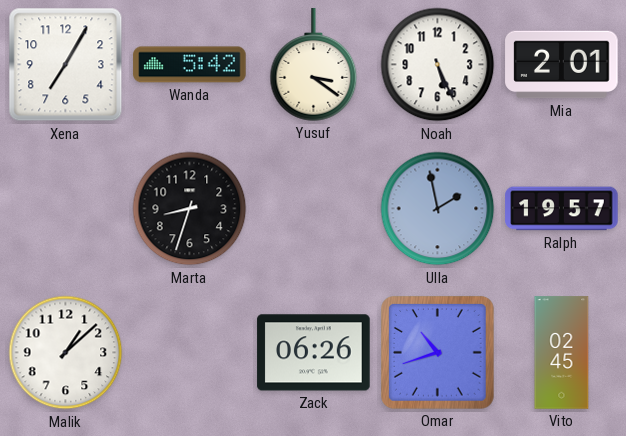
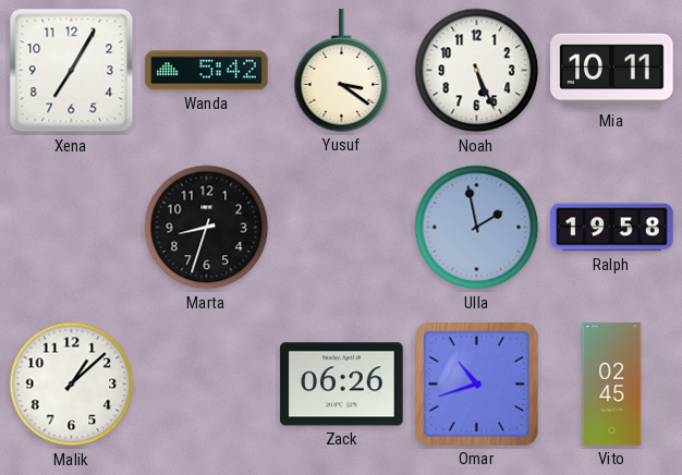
Mia: 2:01 -> 10:11 (612, 71)
Ralph: 19:57 -> 19:58 (612, 228)
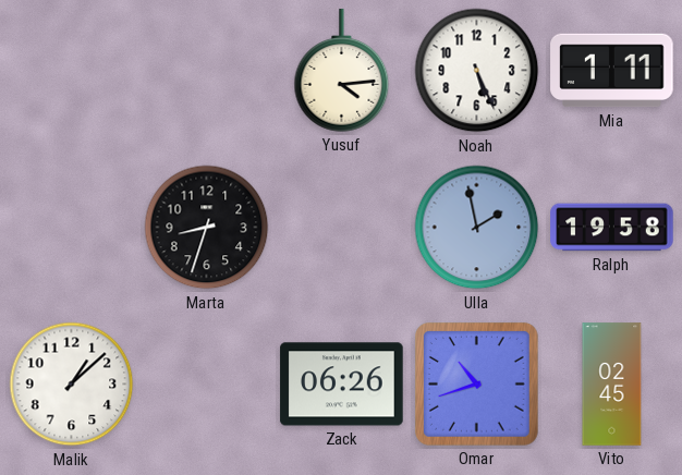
Xena: 7:05 -> none (72, 71)
Wanda: 5:42 -> none (207, 71)
Yusuf: 3:21 -> 4:14 (342, 71)
Mia: 10:11 -> 1:11 (612, 71)
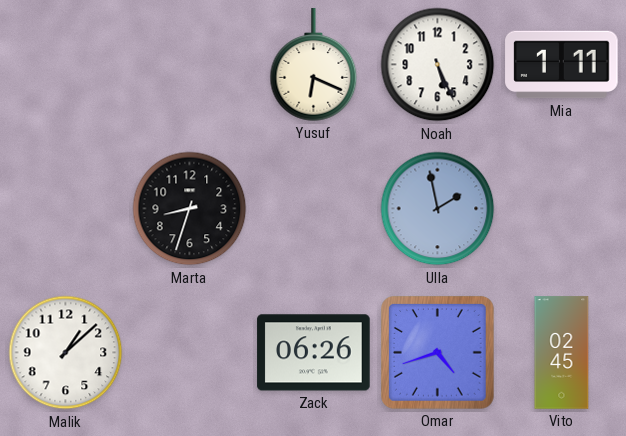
Yusuf: 4:14 -> 6:19 (314, 65)
Ralph: 19:58 -> none (612, 228)
Omar: 10:42 -> 4:42 (438, 353)
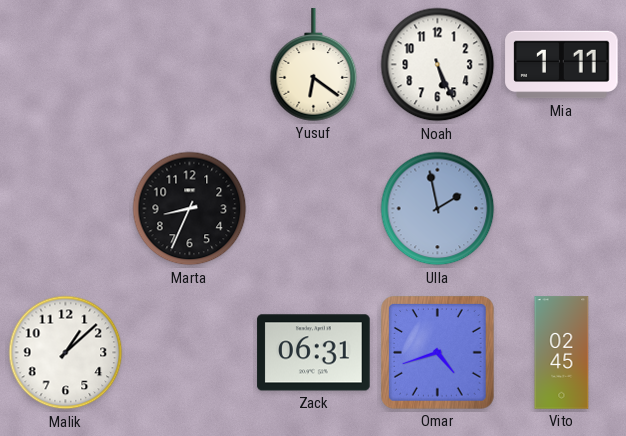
Yusuf: 6:19 -> 6:21 (314, 65)
Marta: 8:33 -> 8:34 (190, 209)
Zack: 06:26 -> 06:31 (314, 353)
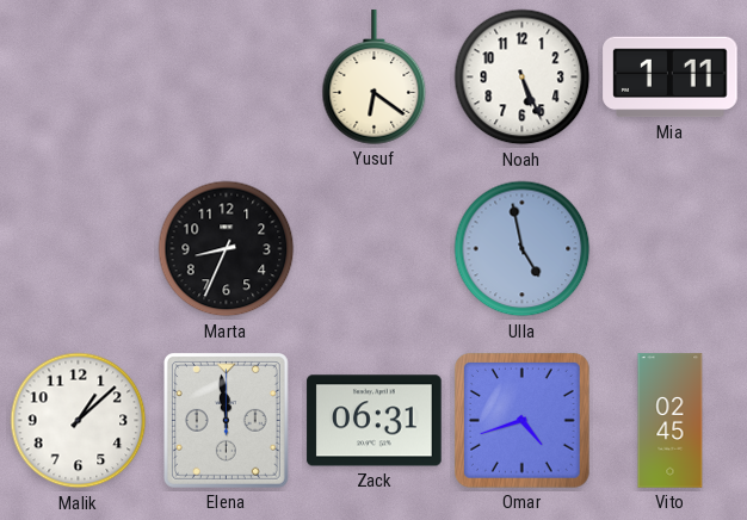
Ulla: 1:58 -> 4:58 (523, 249)
Elena: none -> 11:59 (226, 420)
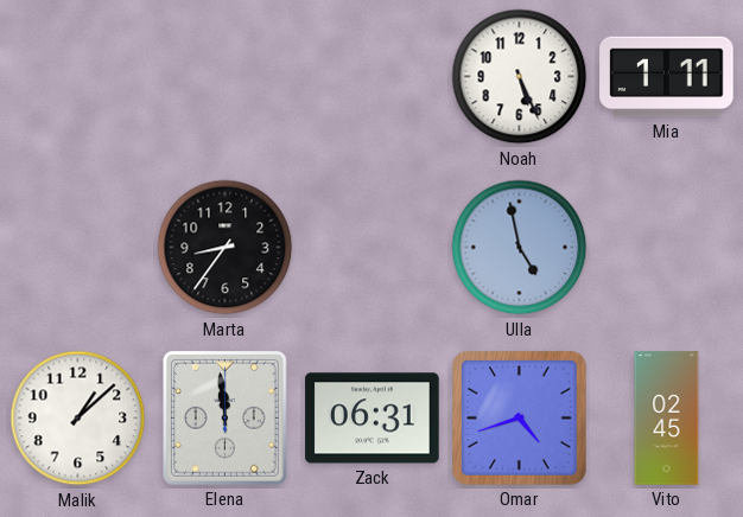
Yusuf: 6:21 -> none (375, 78)
Marta: 8:34 -> 8:36 (226, 248)
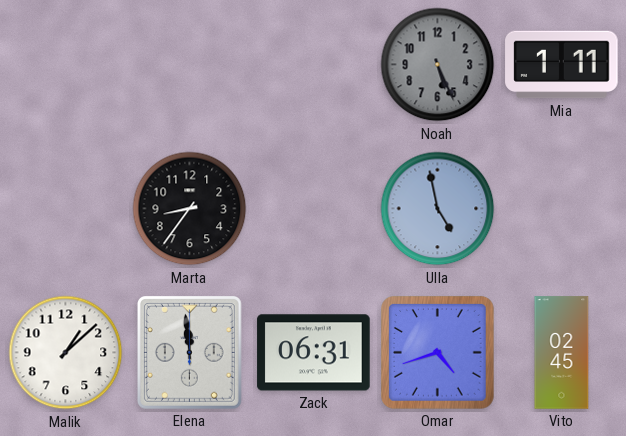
Noah dial: white -> grey (438, 65)
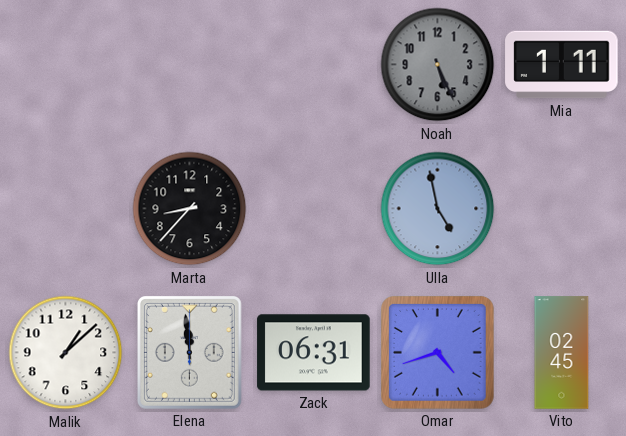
Marta: 8:36 -> 8:37 (190, 209)
